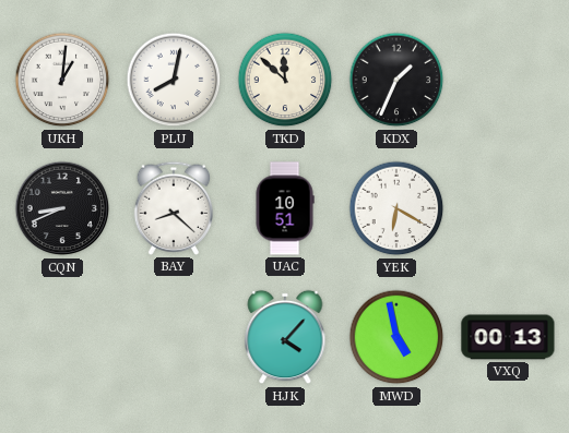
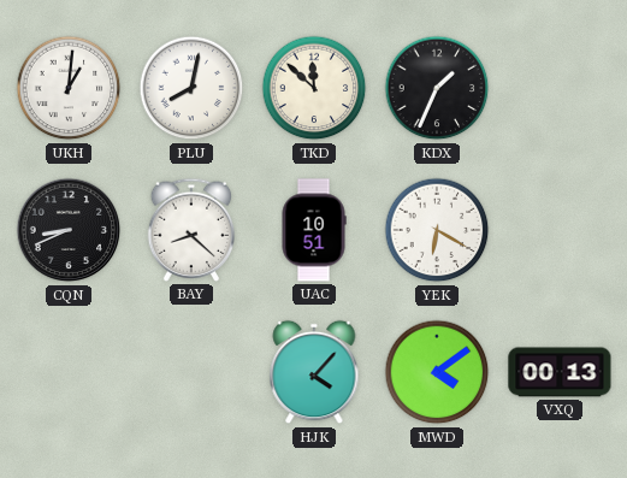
MWD: 4:58 -> 4:09 (437, 372)
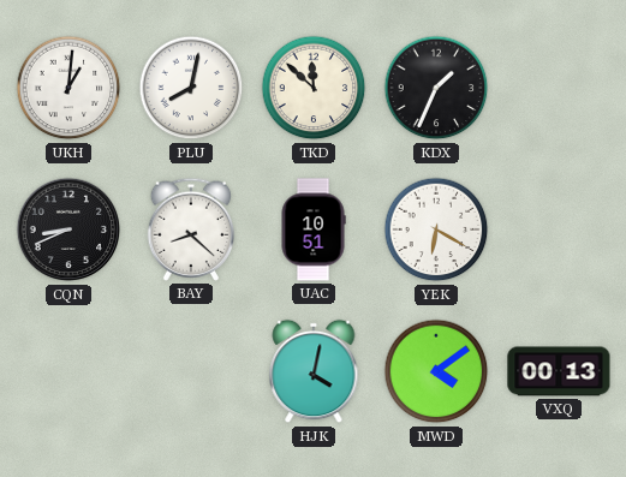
HJK: 4:07 -> 4:02 (314, 371)
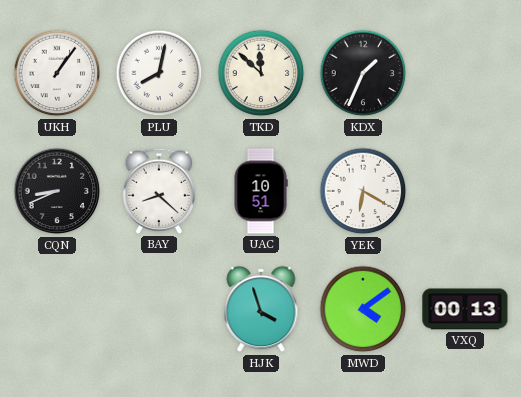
UKH: 1:01 -> 1:06 (57, 73)
HJK: 4:02 -> 3:57 (261, 309)
